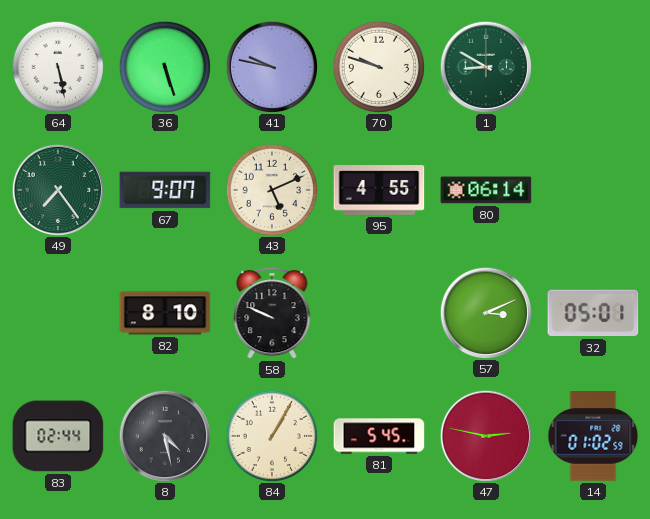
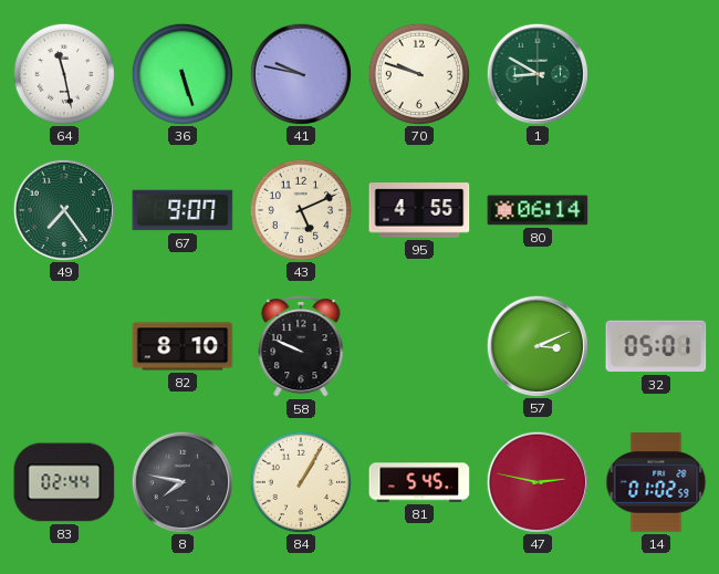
64: 5:28 -> 11:28 (63, 73)
8: 4:28 -> 7:47 (181, 481)
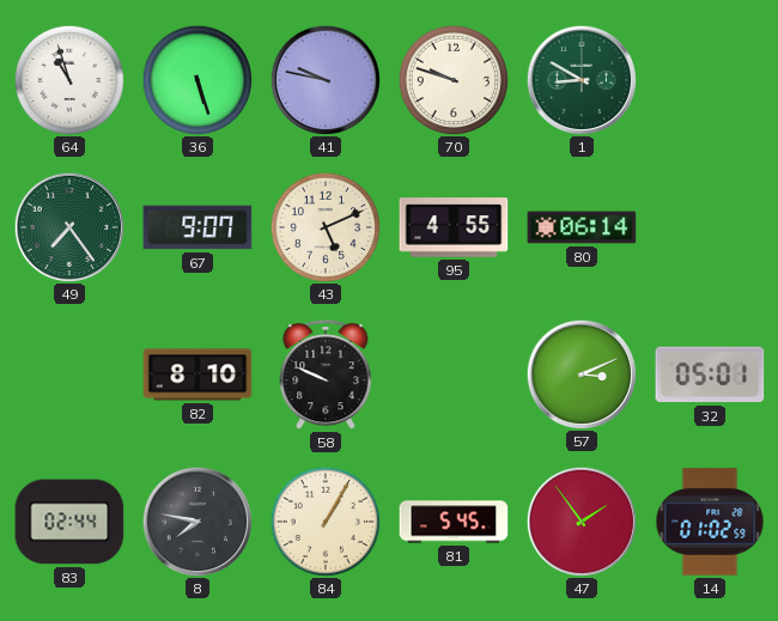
64: 11:28 -> 10:57 (68, 79)
47: 2:47 -> 1:54 (581, 520)
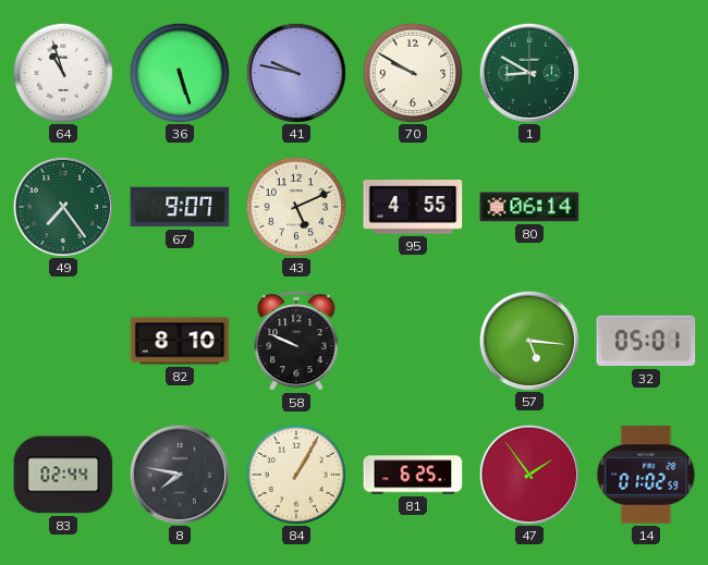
70: 9:48 -> 9:50 (412, 72)
57: 3:11 -> 5:16 (528, 340)
81: 5:45 -> 6:25 (413, 475)
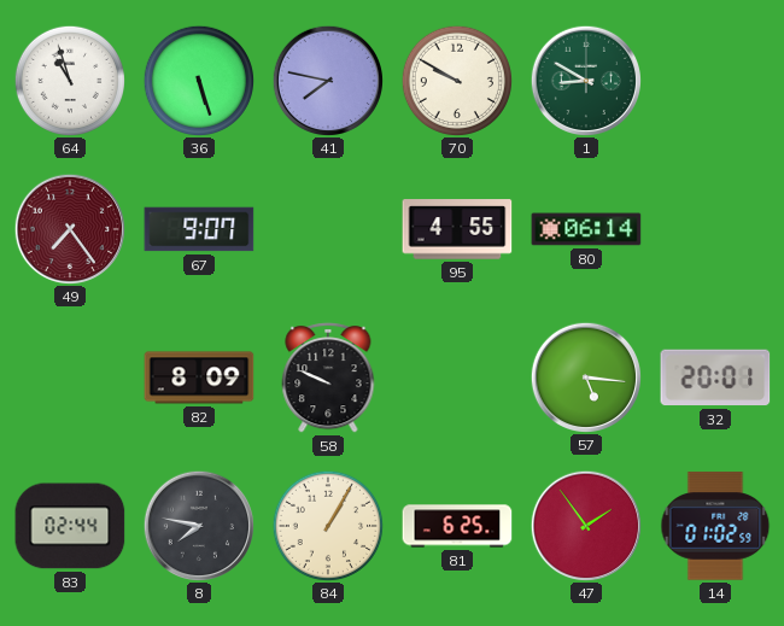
41: 9:47 -> 7:47 (327, 80)
49 dial: green -> burgundy (69, 228)
43: 5:11 -> none (295, 206)
82: 8:10 -> 8:09 (199, 378)
32: 05:01 -> 20:01 (715, 378)
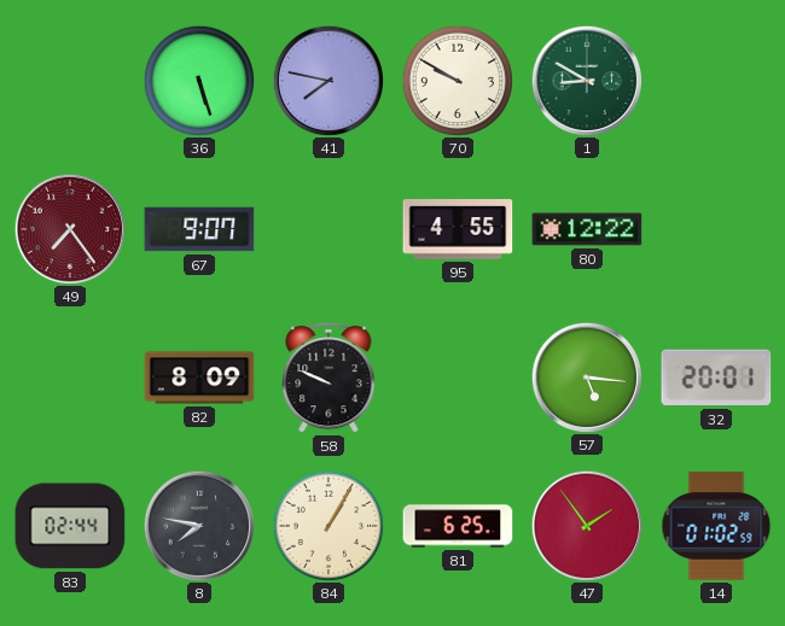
64: 10:57 -> none (69, 80)
80: 06:14 -> 12:22 (587, 229)
